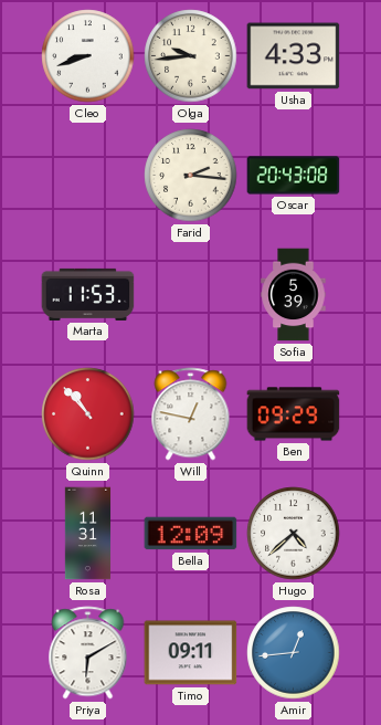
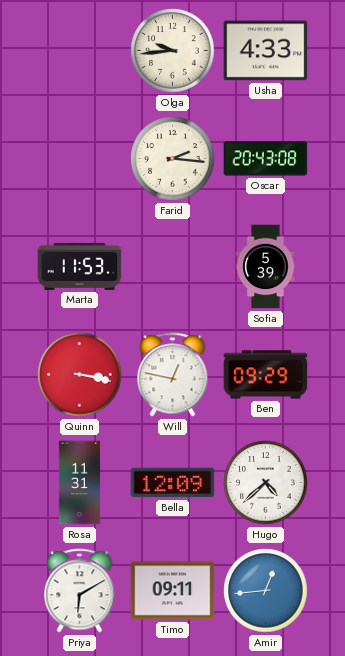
Cleo: 8:42 -> none (88, 56)
Quinn: 10:53 -> 3:17 (80, 375)
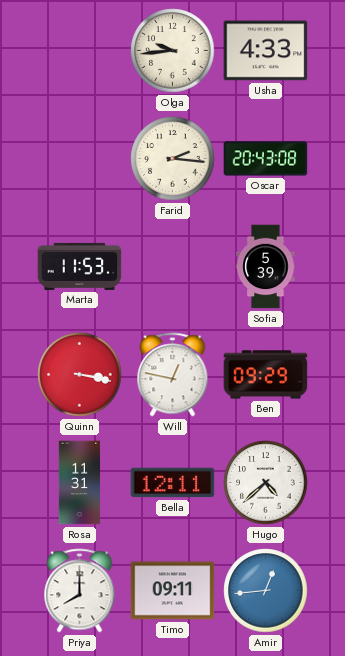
Bella: 12:09 -> 12:11 (173, 483)
Priya: 6:10 -> 8:00 (80, 591)
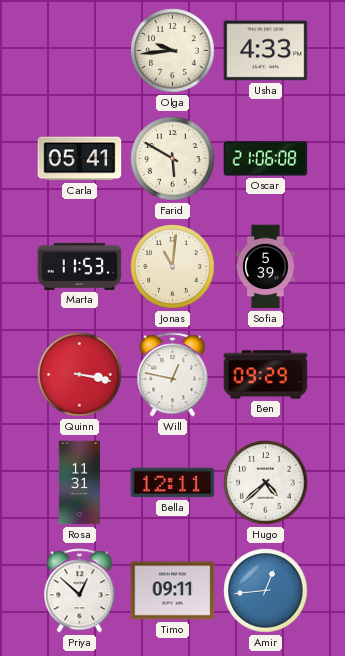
Carla: none -> 05:41 (80, 159)
Farid: 2:16 -> 5:50 (173, 159)
Oscar: 20:43 -> 21:06 (266, 159)
Jonas: none -> 11:01 (173, 267)
Priya: 8:00 -> 12:52 (80, 591)
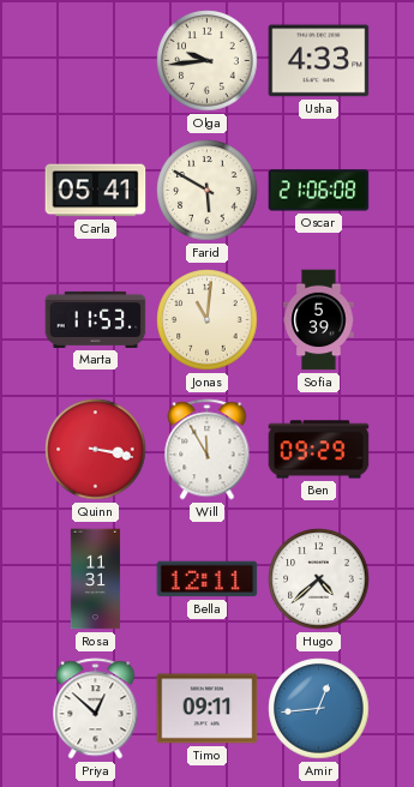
Will: 12:47 -> 11:55 (208, 450)
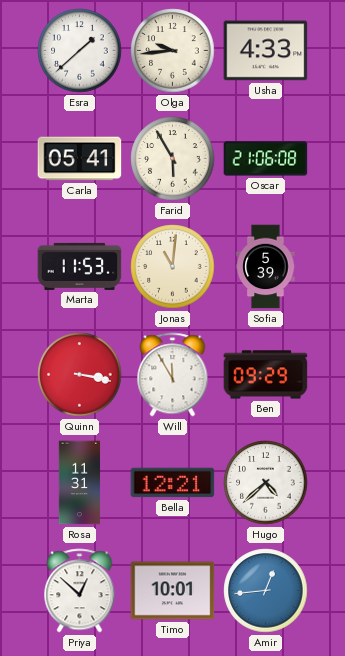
Esra: none -> 1:38 (80, 51)
Farid: 5:50 -> 5:55 (173, 159)
Bella: 12:11 -> 12:21 (173, 483)
Timo: 09:11 -> 10:01 (173, 591)
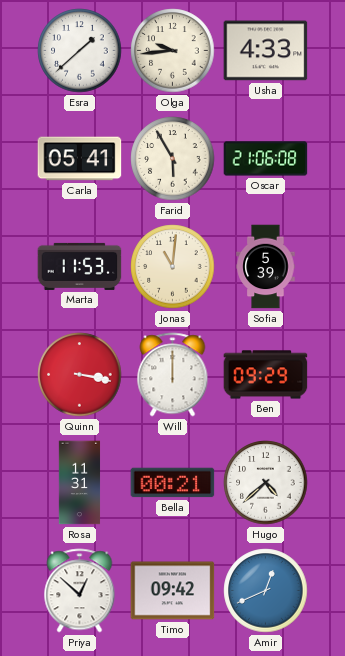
Will: 11:55 -> 12:00 (173, 375)
Bella: 12:21 -> 00:21 (173, 483)
Timo: 10:01 -> 09:42 (173, 591)
Amir: 12:44 -> 12:41 (266, 591)
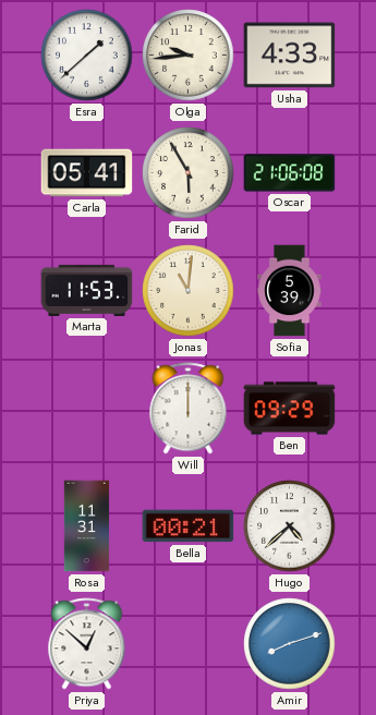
Quinn: 3:17 -> none (80, 375)
Timo: 09:42 -> none (173, 591)
Amir: 12:41 -> 8:12 (290, 644)
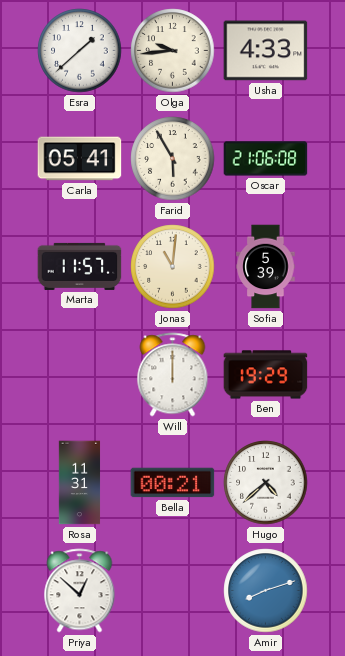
Marta: 11:53 -> 11:57 (80, 266)
Ben: 09:29 -> 19:29 (266, 375)
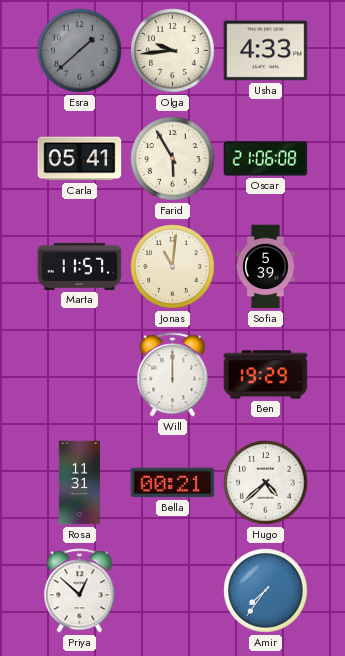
Esra dial: white -> grey (80, 51)
Amir: 8:12 -> 7:36 (266, 591)
